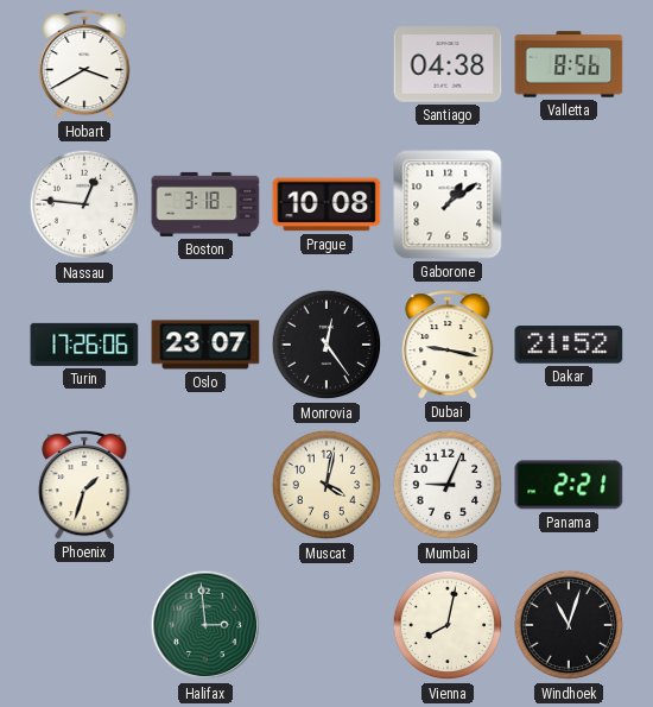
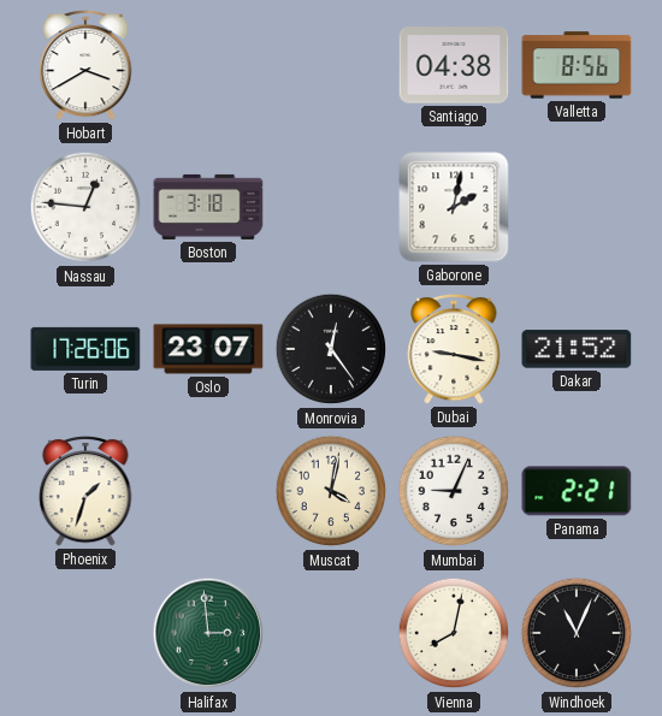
Prague: 10:08 -> none (326, 204)
Gaborone: 1:09 -> 2:02 (454, 207)
Windhoek: 11:03 -> 11:04 (577, 633)
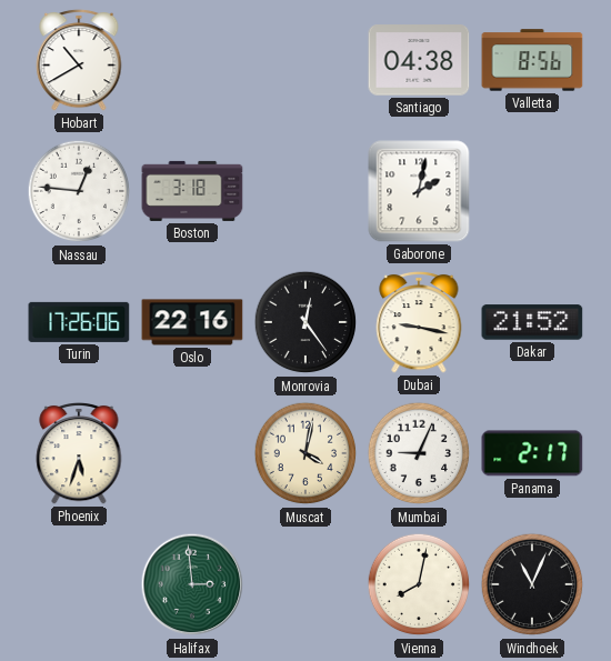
Hobart: 3:40 -> 10:40 (79, 60)
Oslo: 23:07 -> 22:16 (192, 322)
Phoenix: 1:33 -> 5:33 (79, 453)
Panama: 2:21 -> 2:17 (532, 453)
